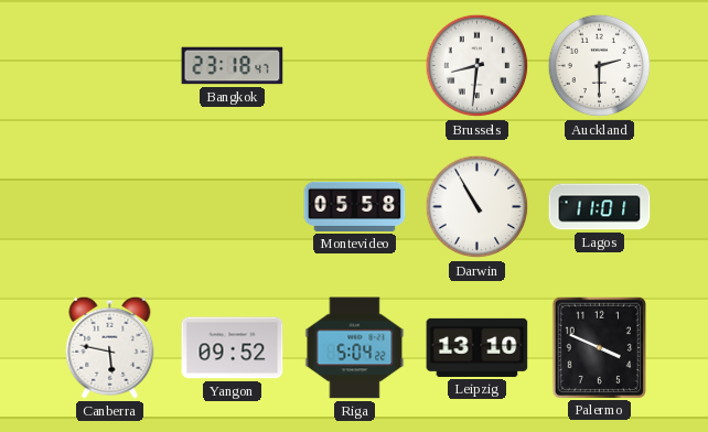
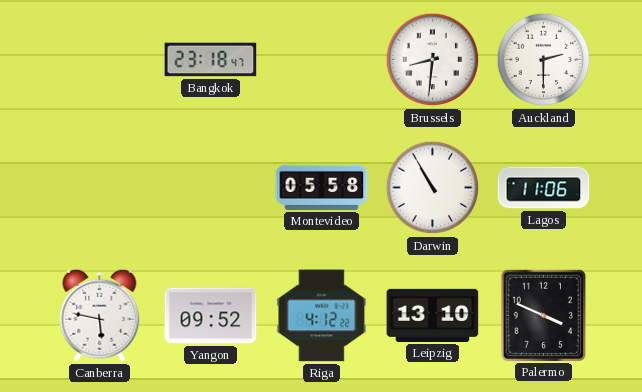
Lagos: 11:01 -> 11:06 (544, 188)
Riga: 5:04 -> 4:12 (322, 316)
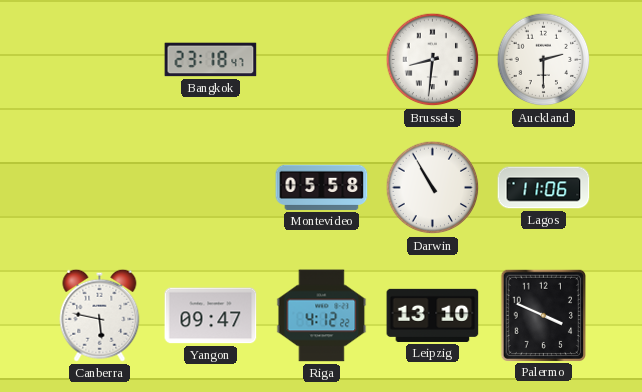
Yangon: 09:52 -> 09:47 (211, 316)
